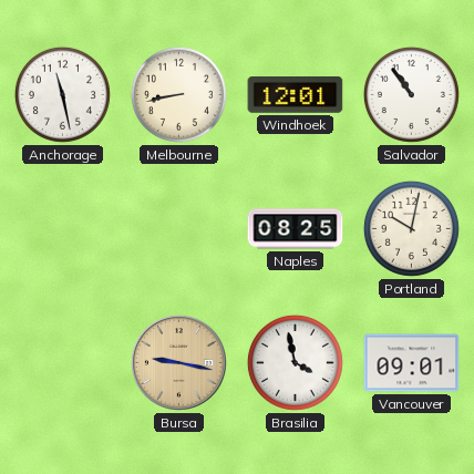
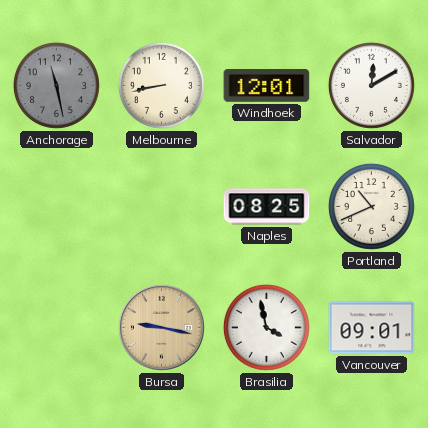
Anchorage dial: white -> grey (56, 85)
Salvador: 10:54 -> 12:10 (371, 85)
Portland: 10:02 -> 10:41 (371, 206)
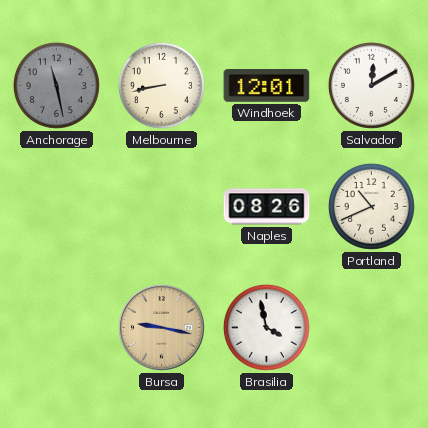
Naples: 08:25 -> 08:26 (267, 207)
Vancouver: 09:01 -> none (372, 328)
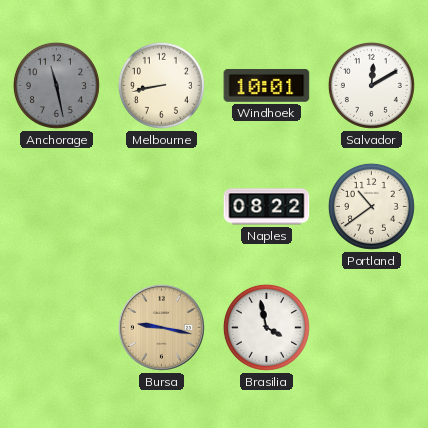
Windhoek: 12:01 -> 10:01 (267, 86)
Naples: 08:26 -> 08:22 (267, 207)
Portland: 10:41 -> 10:39 (371, 206)
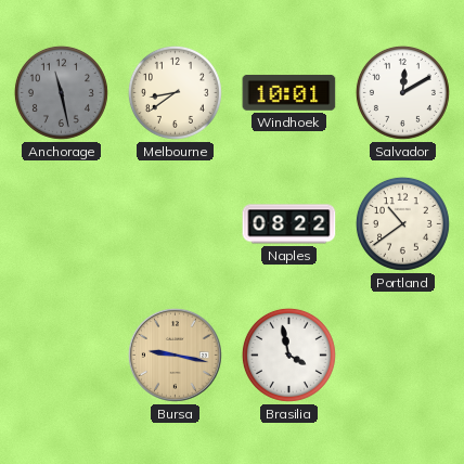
Melbourne: 8:43 -> 8:39 (175, 92)
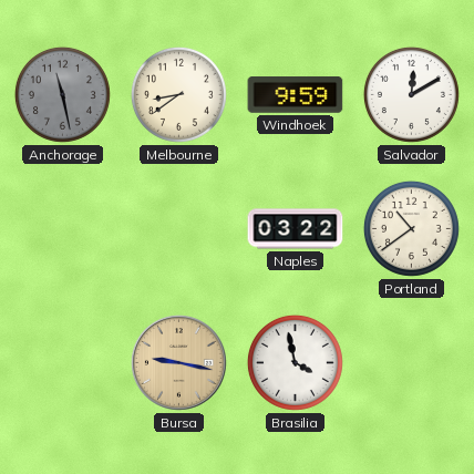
Windhoek: 10:01 -> 9:59 (296, 95)
Naples: 08:22 -> 03:22 (296, 229)
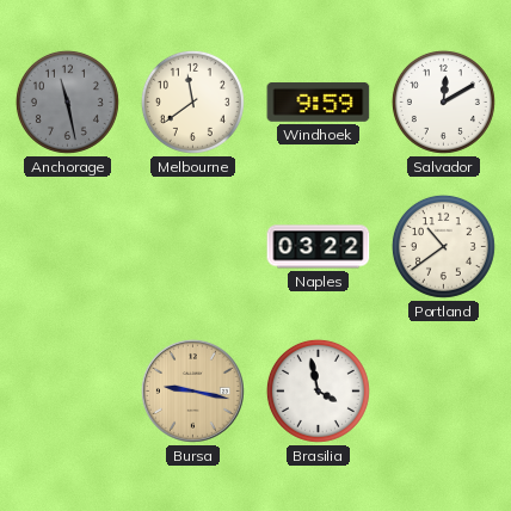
Melbourne: 8:39 -> 11:39 (192, 101)
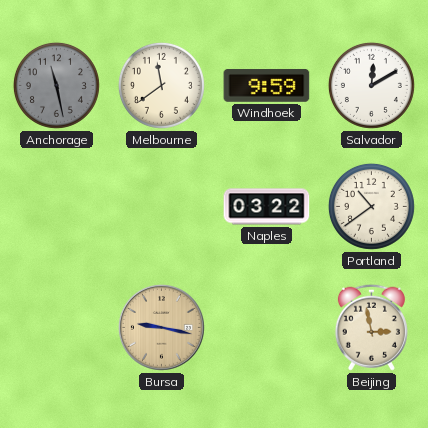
Brasilia: 3:58 -> none (318, 390)
Beijing: none -> 2:58 (371, 327)
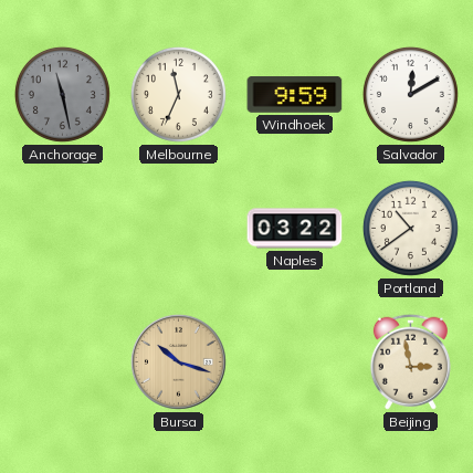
Melbourne: 11:39 -> 11:34 (178, 94)
Bursa: 9:17 -> 10:18 (178, 361)
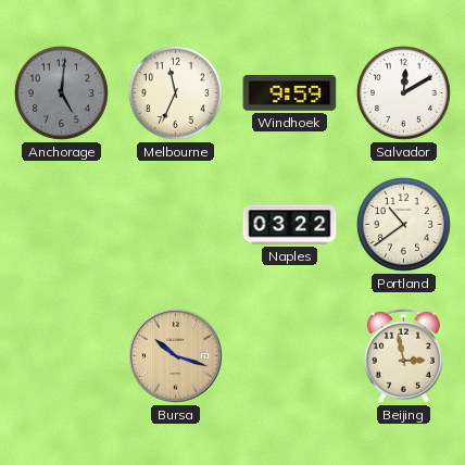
Anchorage: 11:28 -> 5:01 (61, 92)
